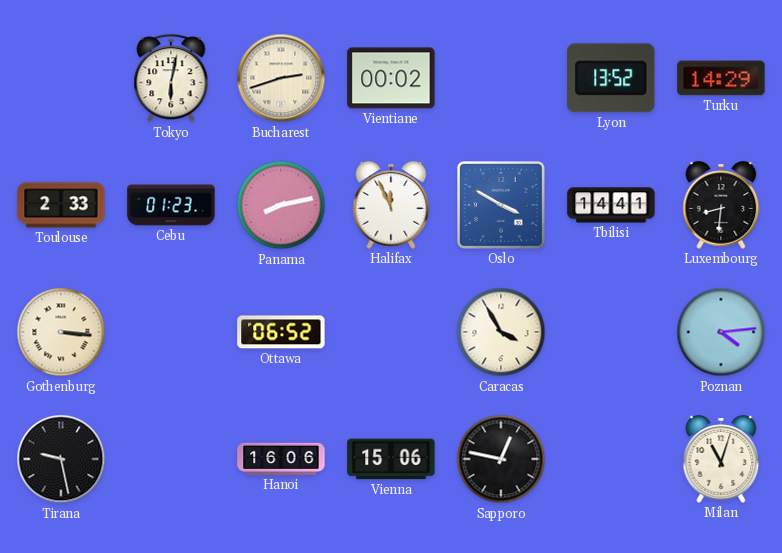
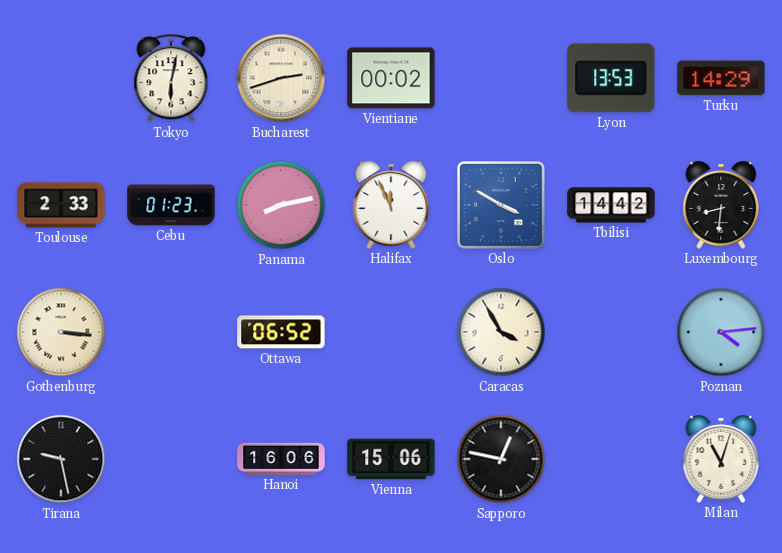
Lyon: 13:52 -> 13:53 (611, 78)
Tbilisi: 14:41 -> 14:42 (611, 205)
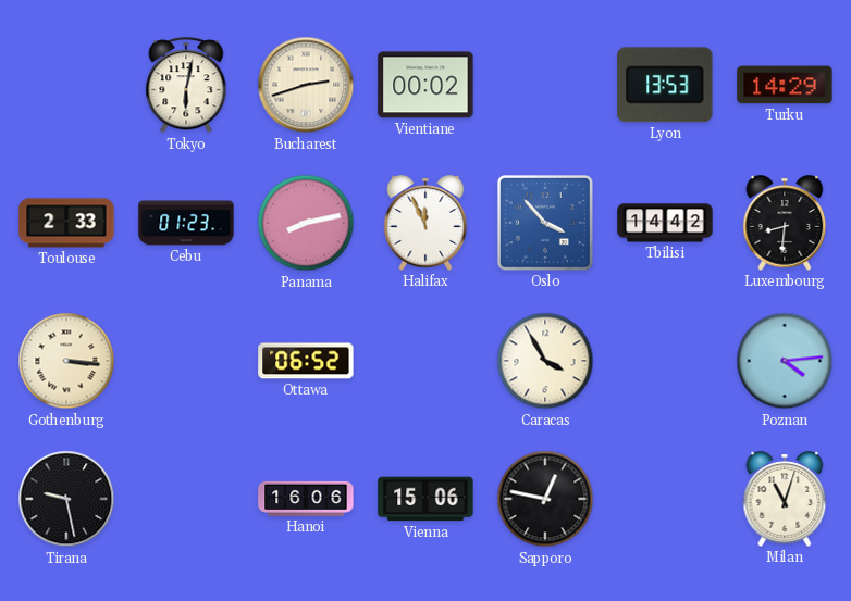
Oslo: 3:50 -> 3:53 (546, 224)
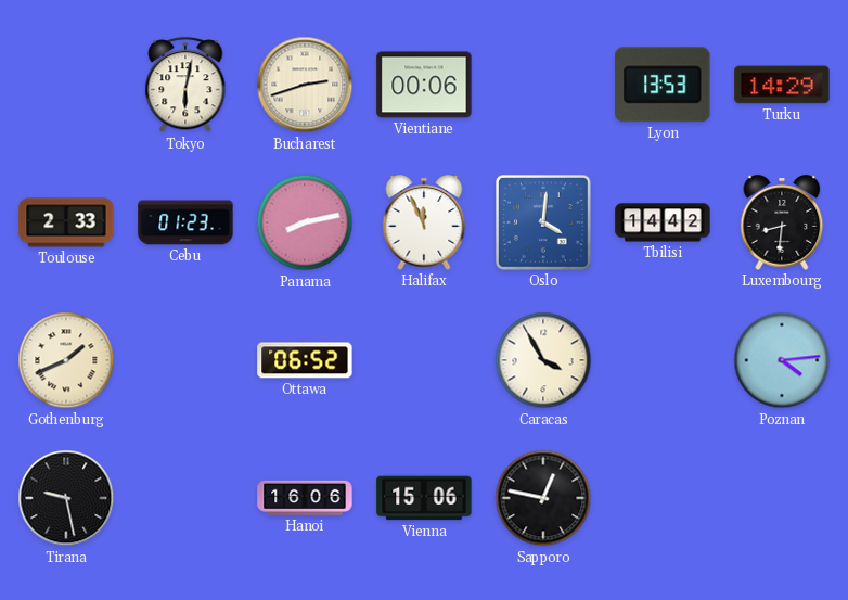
Vientiane: 00:02 -> 00:06 (424, 85)
Oslo: 3:53 -> 4:01 (544, 224)
Gothenburg: 3:16 -> 1:41 (66, 360)
Milan: 11:03 -> none (785, 499)
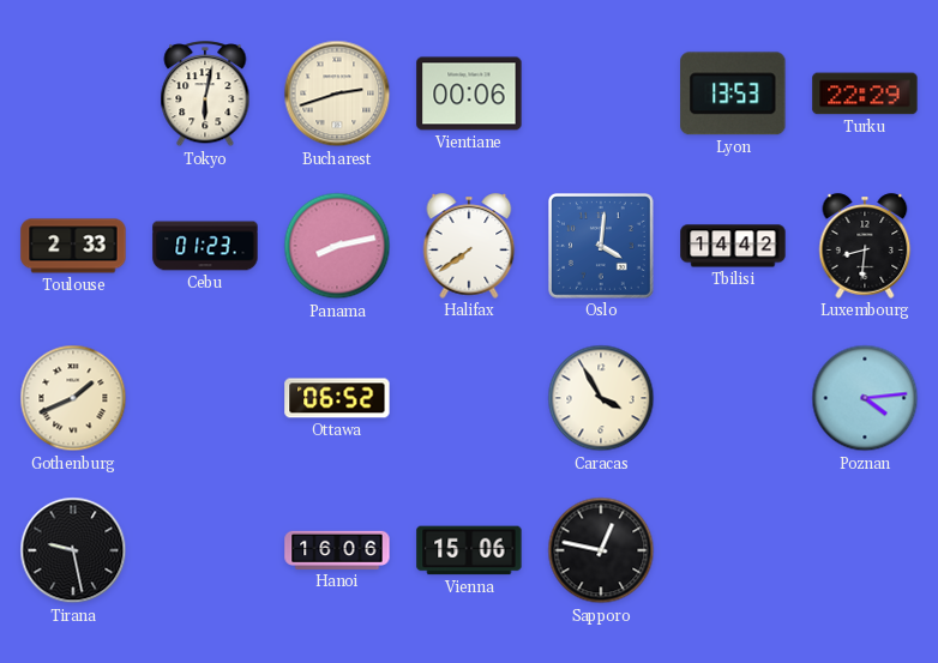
Turku: 14:29 -> 22:29 (865, 94)
Halifax: 11:56 -> 7:39 (469, 246)
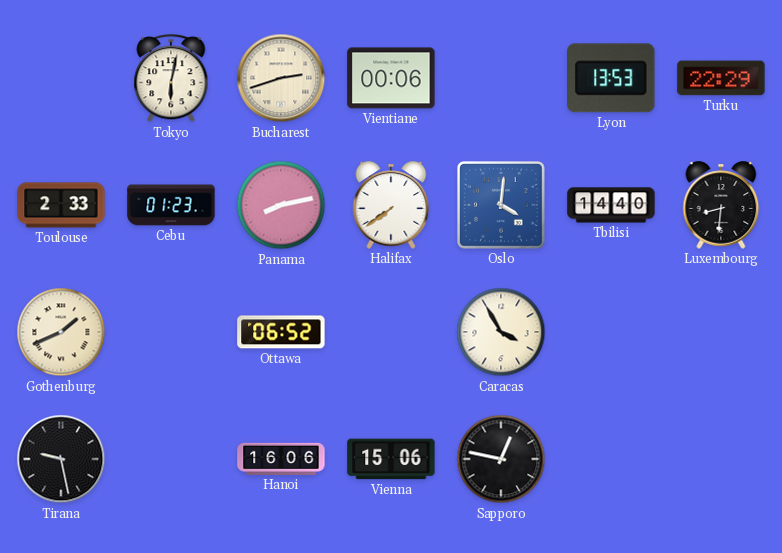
Tbilisi: 14:42 -> 14:40 (611, 205)
Poznan: 4:14 -> none (865, 398)
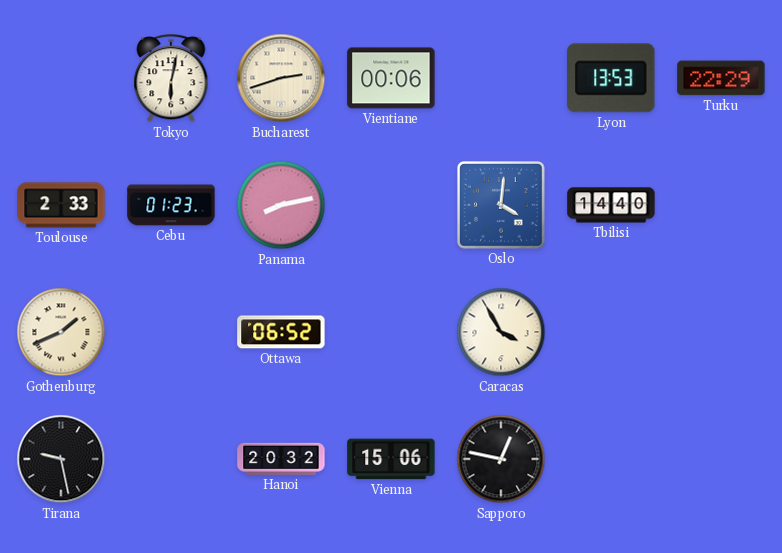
Halifax: 7:39 -> none (391, 205)
Luxembourg: 8:31 -> none (721, 205)
Hanoi: 16:06 -> 20:32 (281, 459)
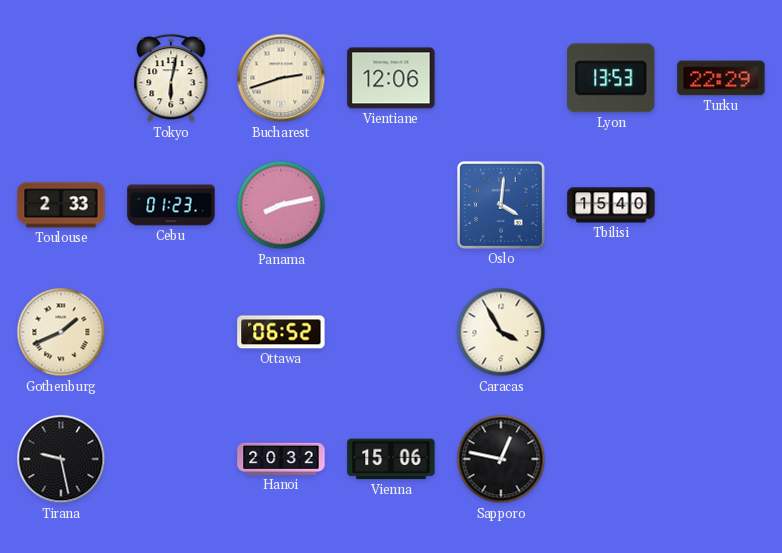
Vientiane: 00:06 -> 12:06 (391, 78)
Tbilisi: 14:40 -> 15:40 (611, 205)
